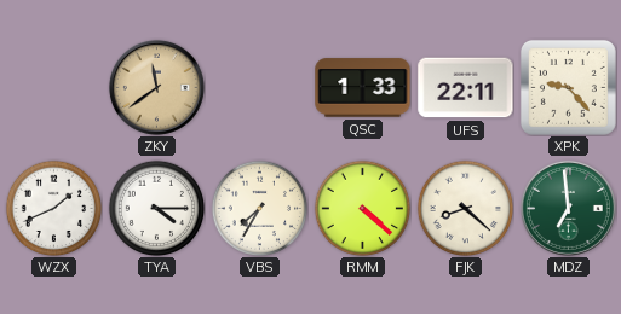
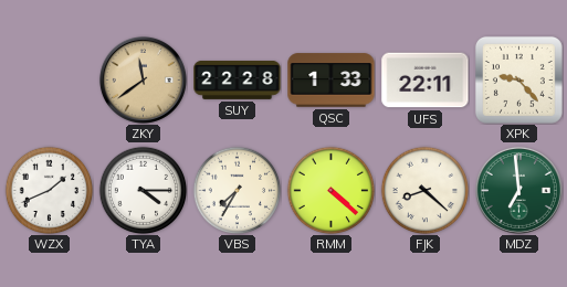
SUY: none -> 22:28 (238, 79)
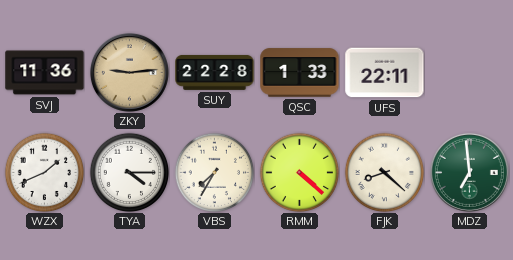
SVJ: none -> 11:36 (45, 73)
ZKY: 11:39 -> 9:14 (129, 72)
XPK: 9:23 -> none (518, 79)
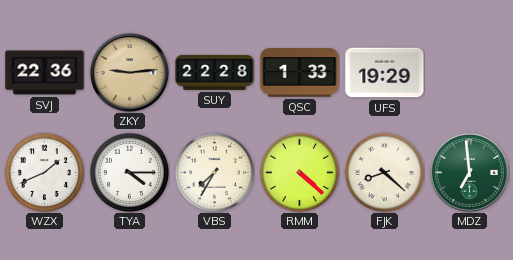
SVJ: 11:36 -> 22:36 (45, 73)
UFS: 22:11 -> 19:29 (385, 73)
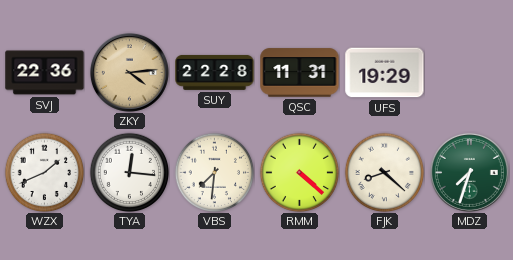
ZKY: 9:14 -> 4:14 (129, 72)
QSC: 1:33 -> 11:31 (300, 73)
TYA: 4:15 -> 12:16 (129, 172)
VBS: 7:35 -> 7:31 (214, 172)
MDZ: 6:59 -> 7:33 (469, 172)
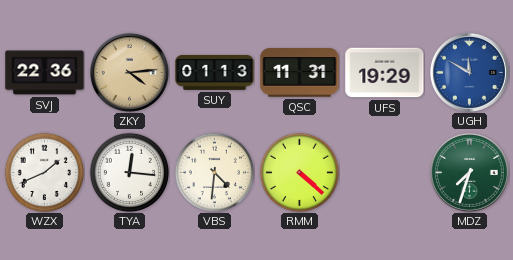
SUY: 22:28 -> 01:13 (215, 72)
UGH: none -> 11:50 (469, 72)
VBS: 7:31 -> 4:31 (214, 172)
FJK: 8:22 -> none (384, 172)
